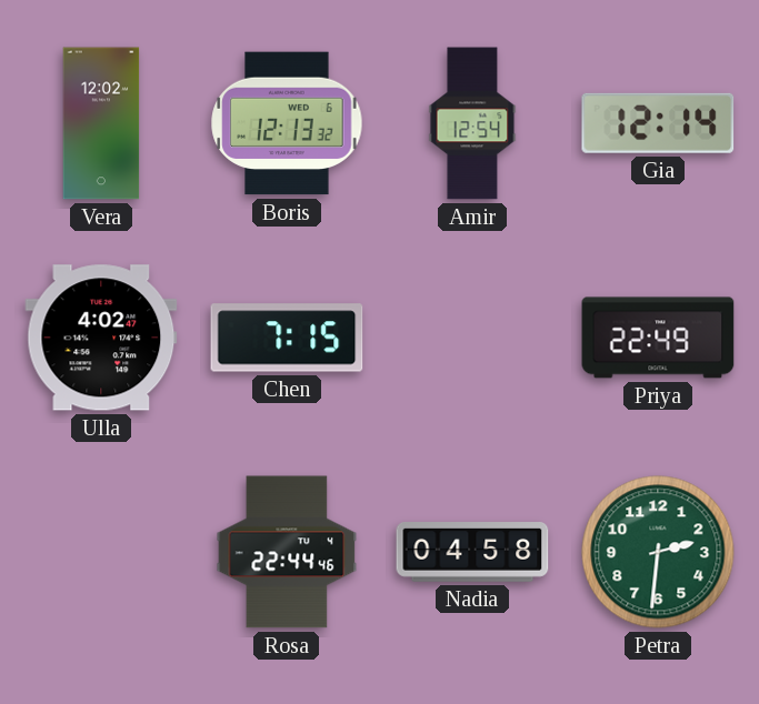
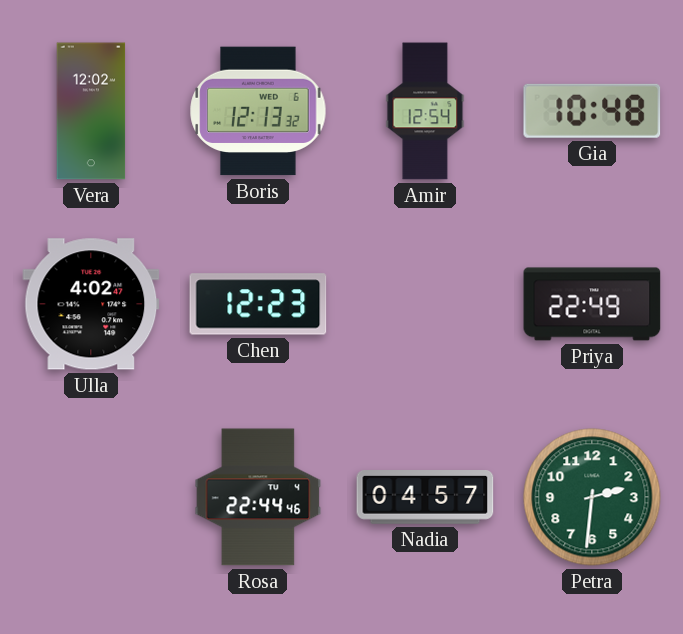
Gia: 12:14 -> 10:48 (592, 111)
Chen: 7:15 -> 12:23 (258, 304)
Nadia: 04:58 -> 04:57 (425, 498)
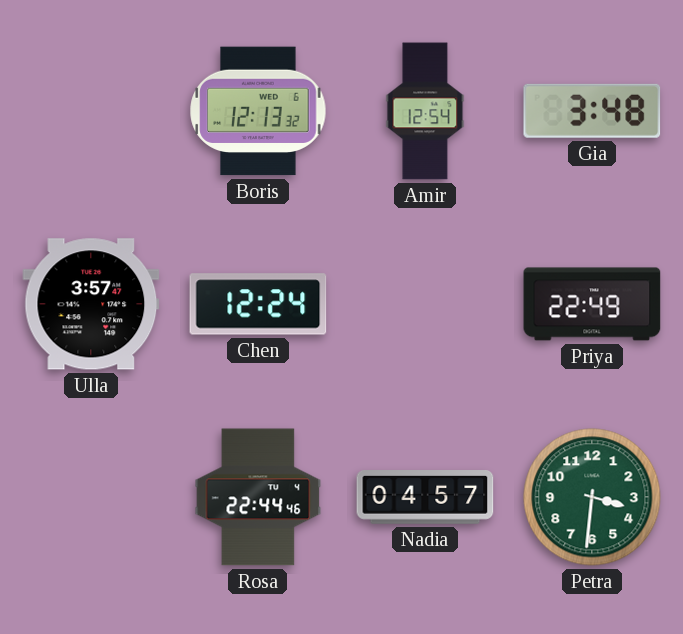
Vera: 12:02 -> none (91, 111)
Gia: 10:48 -> 3:48 (592, 111)
Ulla: 4:02 -> 3:57 (91, 304)
Chen: 12:23 -> 12:24 (258, 304)
Petra: 2:31 -> 3:31 (592, 497)
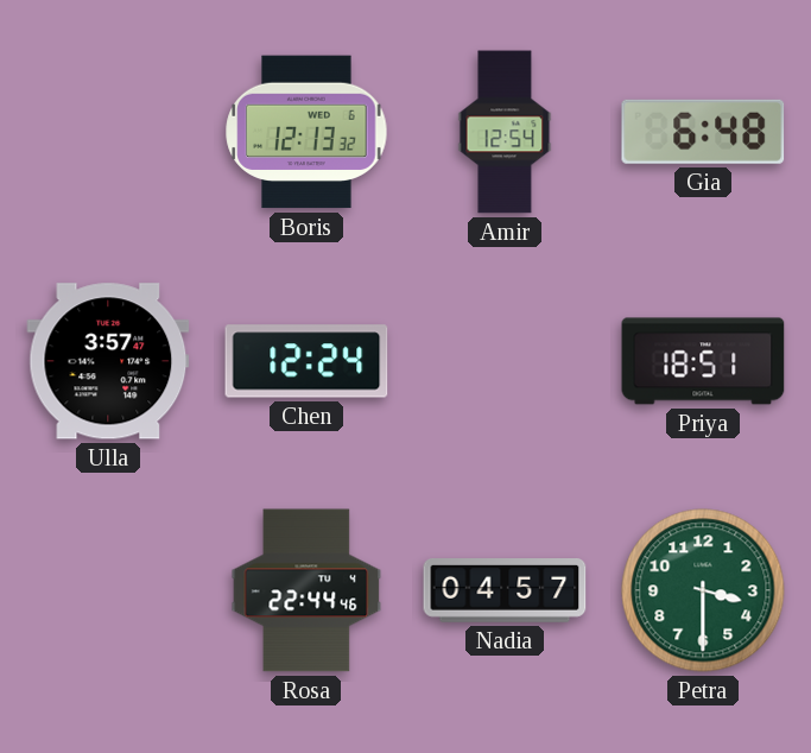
Gia: 3:48 -> 6:48 (703, 132)
Priya: 22:49 -> 18:51 (703, 361)
Petra: 3:31 -> 3:30 (703, 590)
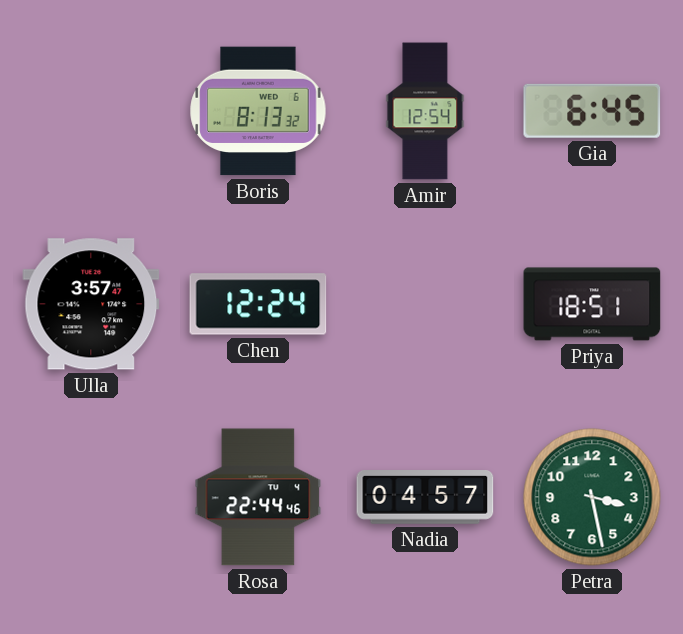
Boris: 12:13 -> 8:13 (258, 111)
Gia: 6:48 -> 6:45 (592, 111)
Petra: 3:30 -> 3:28 (592, 497)
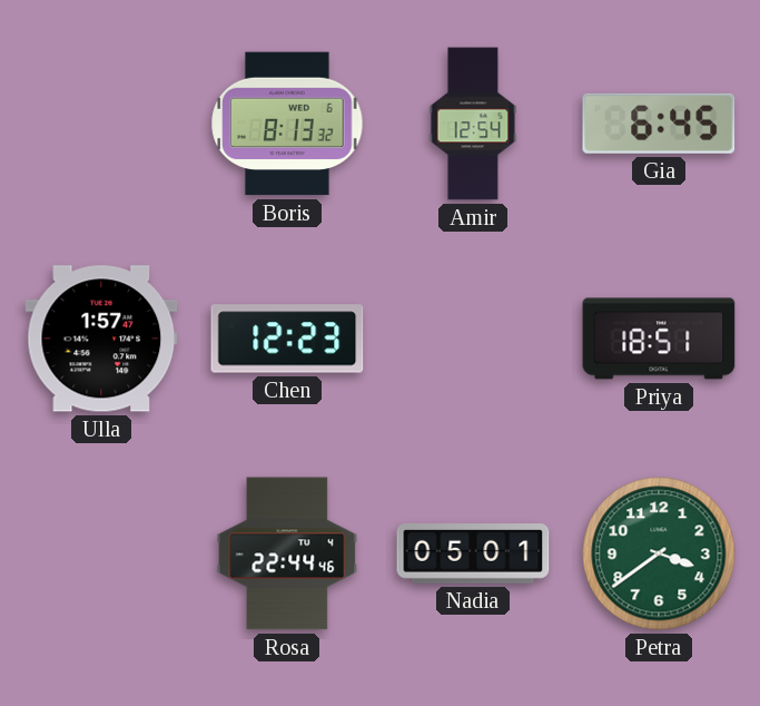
Ulla: 3:57 -> 1:57 (101, 339)
Chen: 12:24 -> 12:23 (287, 339)
Nadia: 04:57 -> 05:01 (473, 555)
Petra: 3:28 -> 3:39 (659, 553)
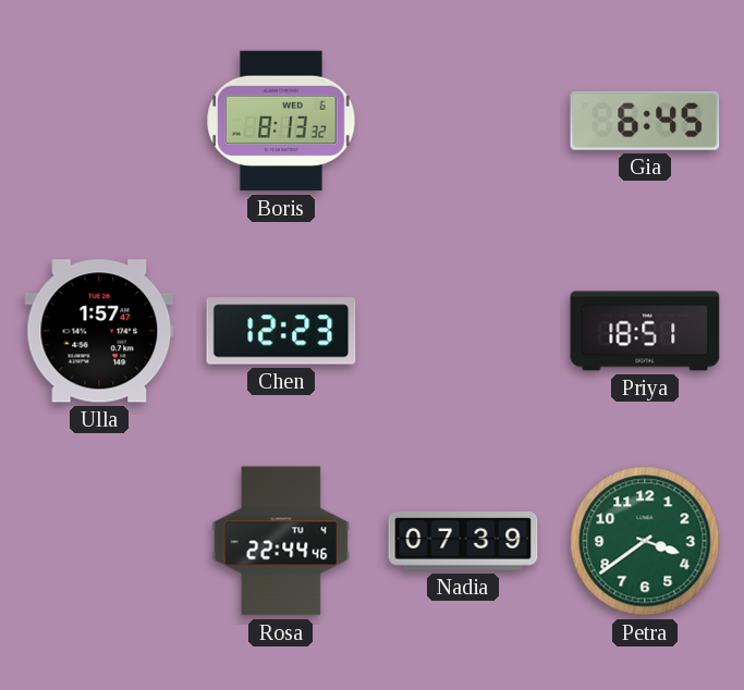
Amir: 12:54 -> none (473, 124)
Nadia: 05:01 -> 07:39 (463, 542)
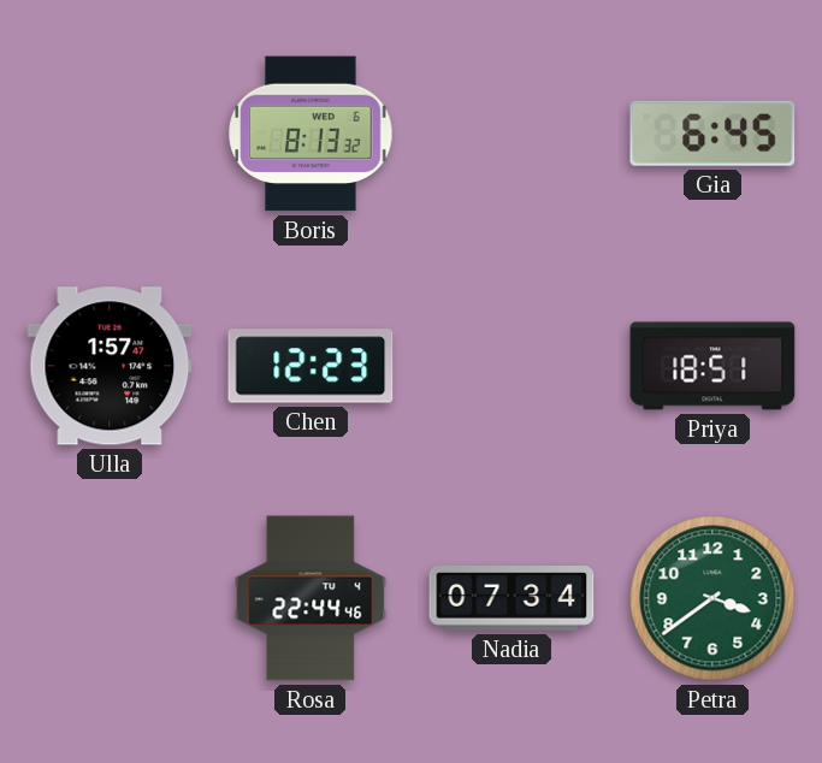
Nadia: 07:39 -> 07:34 (511, 599)
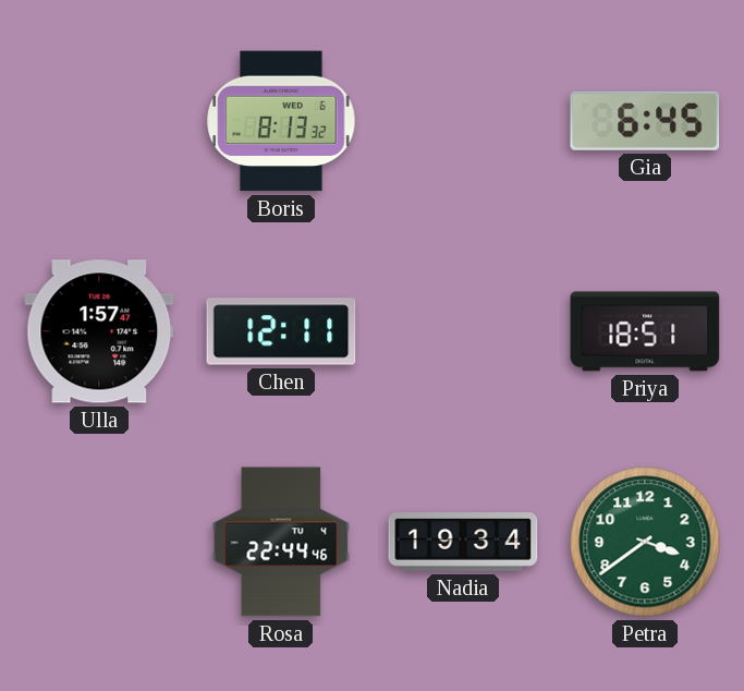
Chen: 12:23 -> 12:11 (281, 331)
Nadia: 07:34 -> 19:34 (463, 543)
